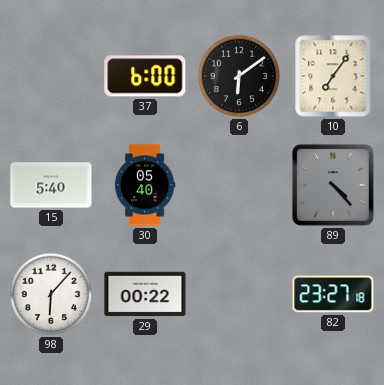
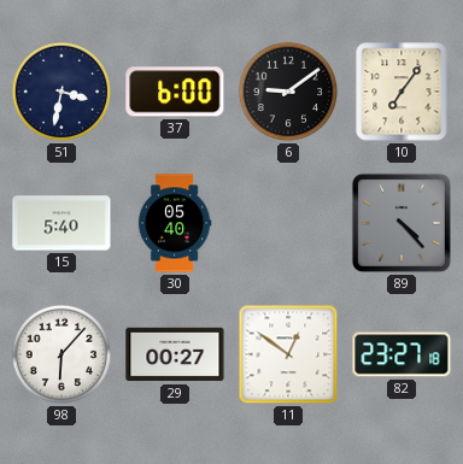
51: none -> 3:32 (61, 92)
6: 6:09 -> 9:09 (288, 92)
29: 00:22 -> 00:27 (175, 354)
11: none -> 12:51 (288, 354)
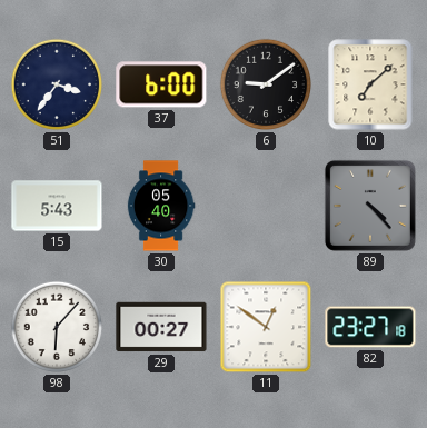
51: 3:32 -> 3:36 (57, 84)
10: 7:06 -> 7:08 (370, 84)
15: 5:40 -> 5:43 (57, 206)
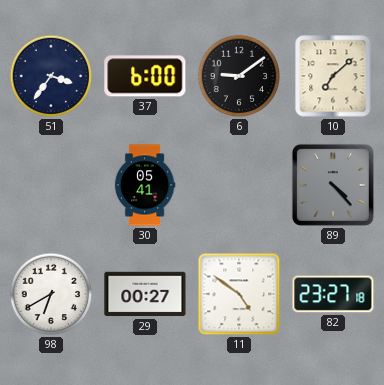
15: 5:43 -> none (57, 206)
30: 05:40 -> 05:41 (145, 185)
98: 6:07 -> 6:40 (51, 294)
11: 12:51 -> 4:51 (239, 294)
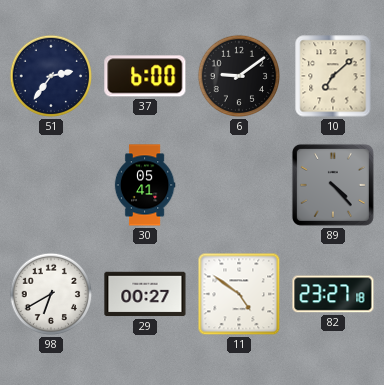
51: 3:36 -> 2:36 (51, 76)
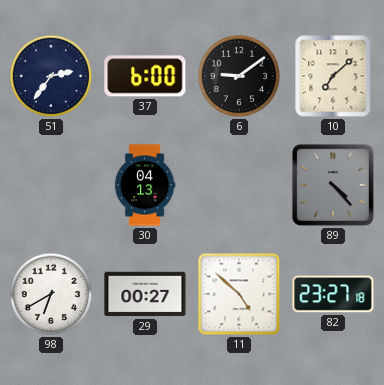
30: 05:41 -> 04:13 (145, 185)
11: 4:51 -> 4:52 (239, 294)
